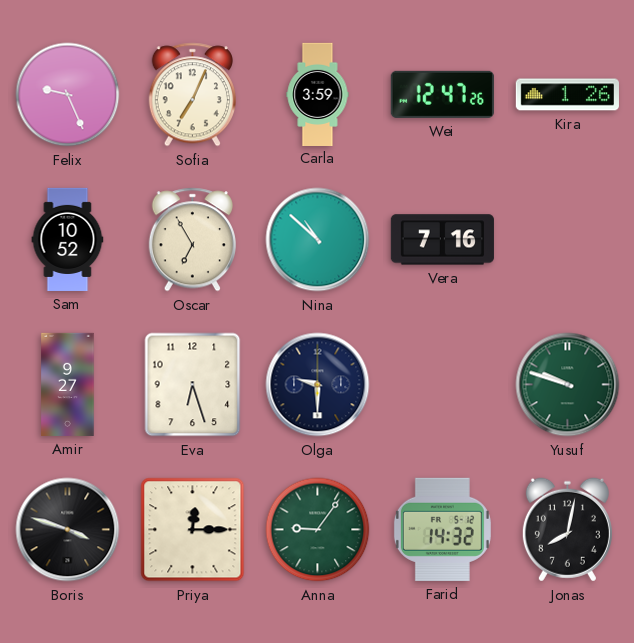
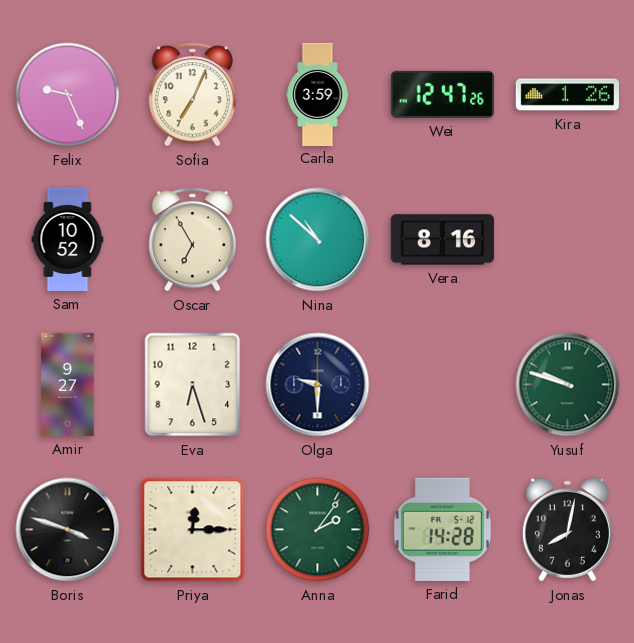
Vera: 7:16 -> 8:16 (442, 240)
Anna: 9:06 -> 2:06 (318, 530)
Farid: 14:32 -> 14:28 (442, 529)
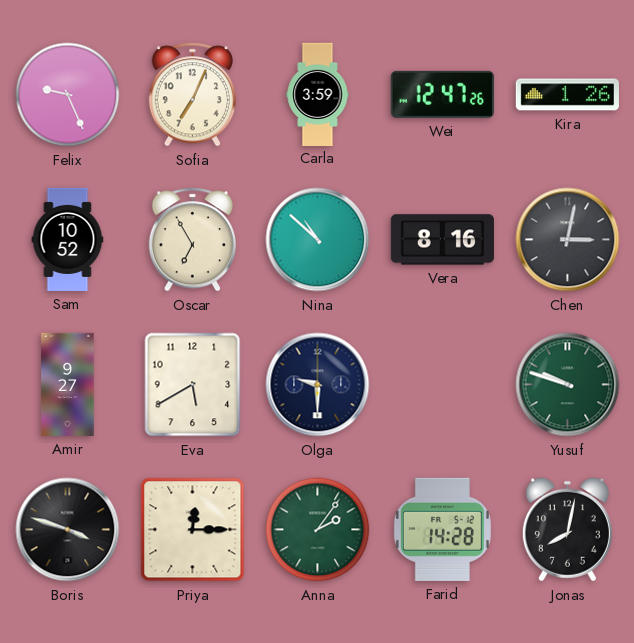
Chen: none -> 3:02 (568, 240)
Eva: 6:27 -> 5:40 (193, 385)
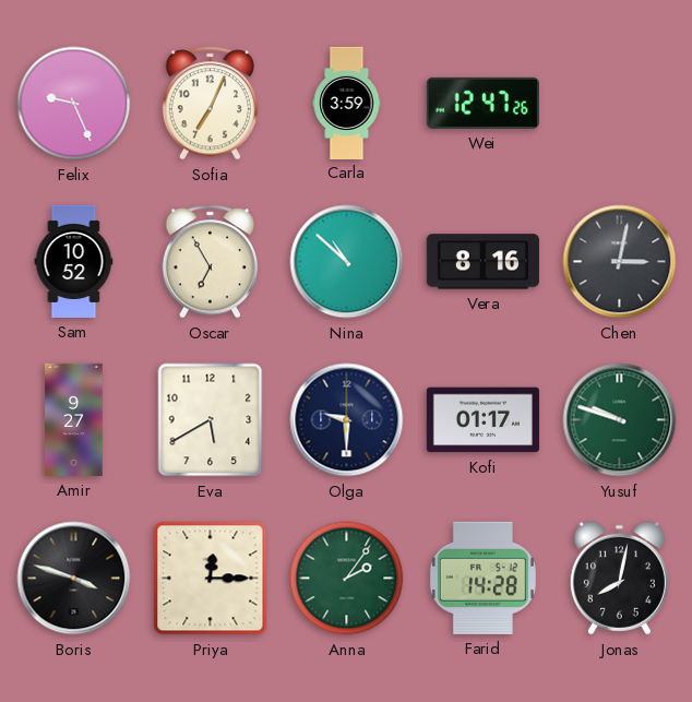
Kira: 1:26 -> none (567, 95)
Kofi: none -> 01:17 (482, 420)
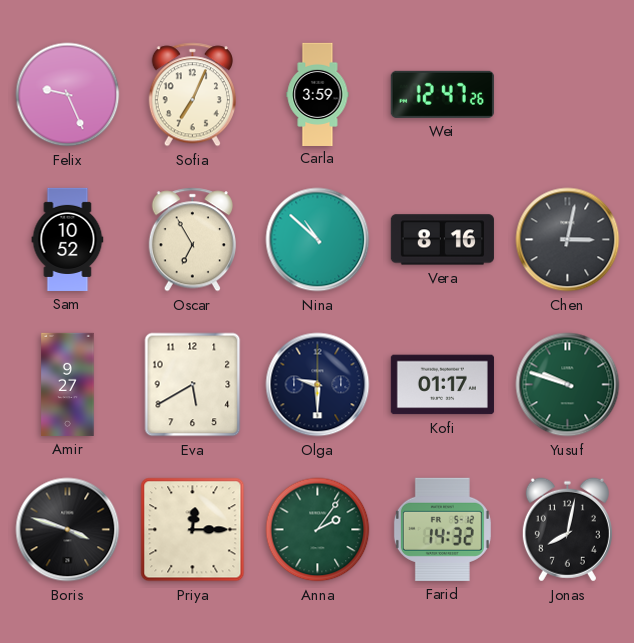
Farid: 14:28 -> 14:32 (442, 529)
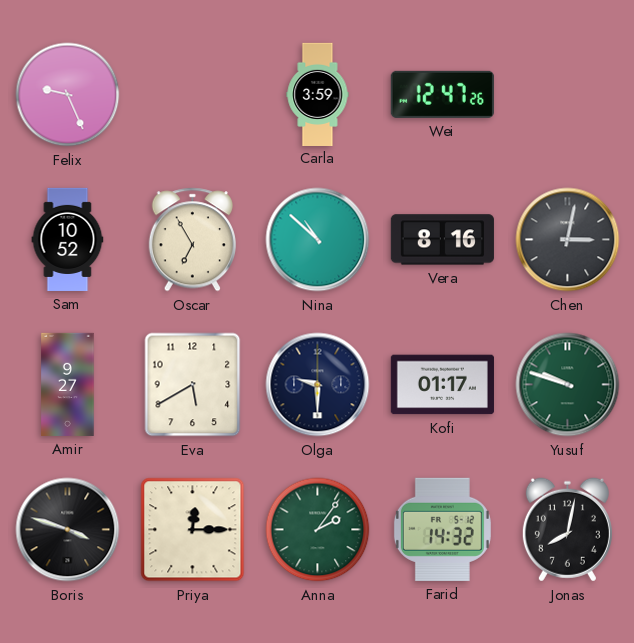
Sofia: 7:04 -> none (192, 95)
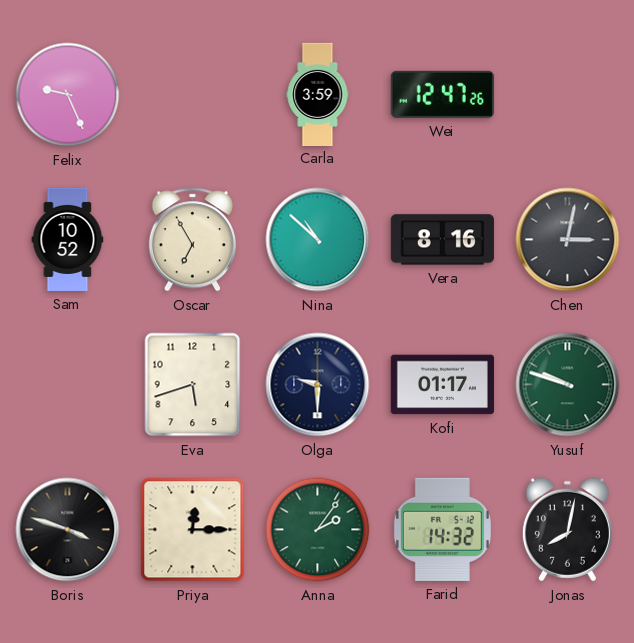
Amir: 9:27 -> none (68, 384)
Eva: 5:40 -> 5:42 (193, 385)
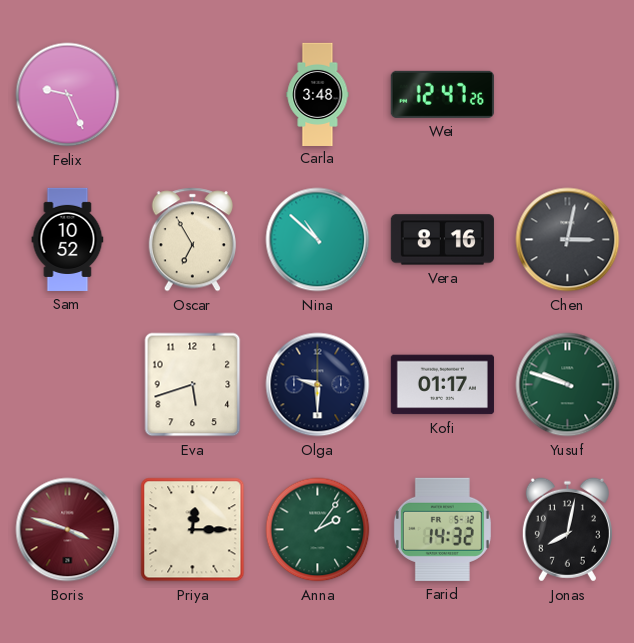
Carla: 3:59 -> 3:48 (318, 94)
Boris dial: black -> burgundy (68, 530)
